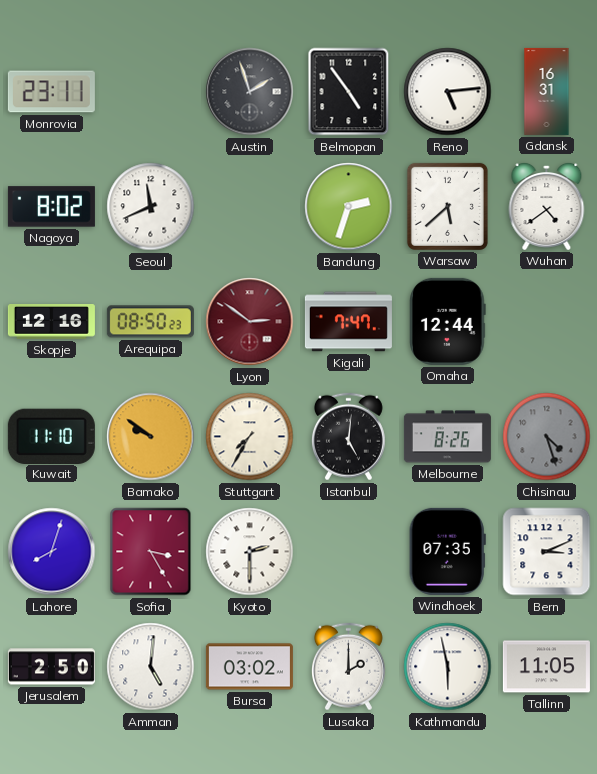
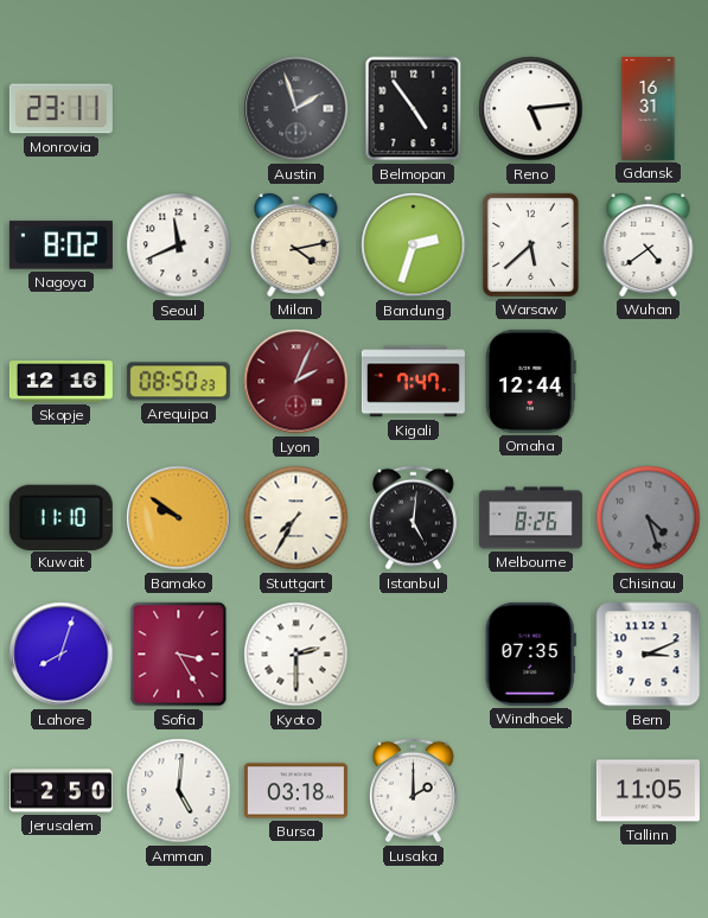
Milan: none -> 4:13 (296, 244)
Lyon: 2:51 -> 2:04 (296, 382)
Bursa: 03:02 -> 03:18 (295, 791)
Kathmandu: 5:58 -> none (448, 667)
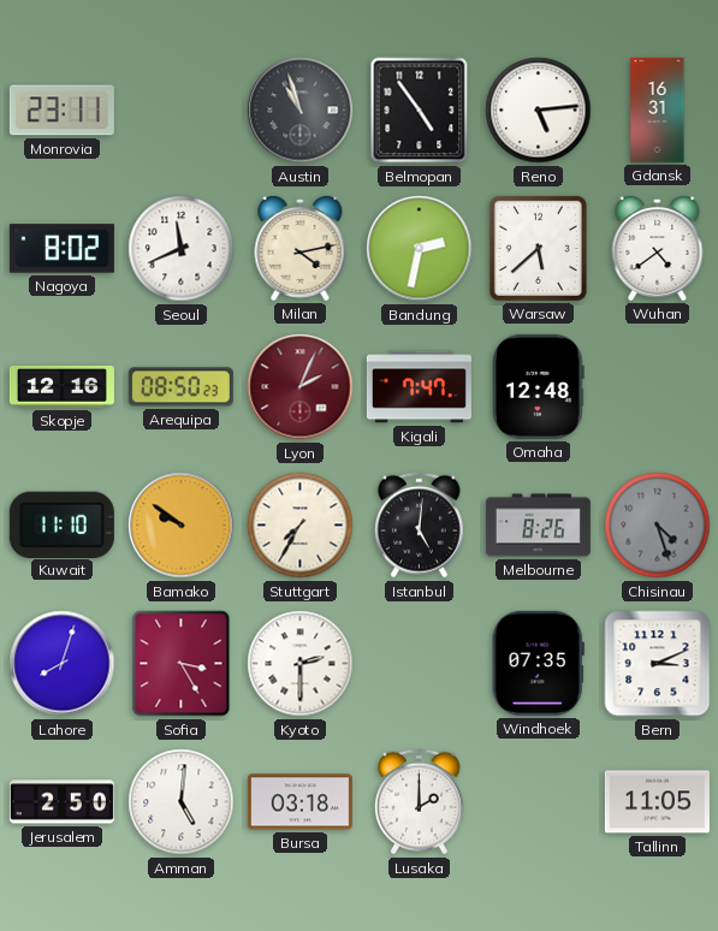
Austin: 1:57 -> 10:57 (301, 111)
Bandung: 2:33 -> 2:32 (420, 249)
Omaha: 12:44 -> 12:48 (539, 386)
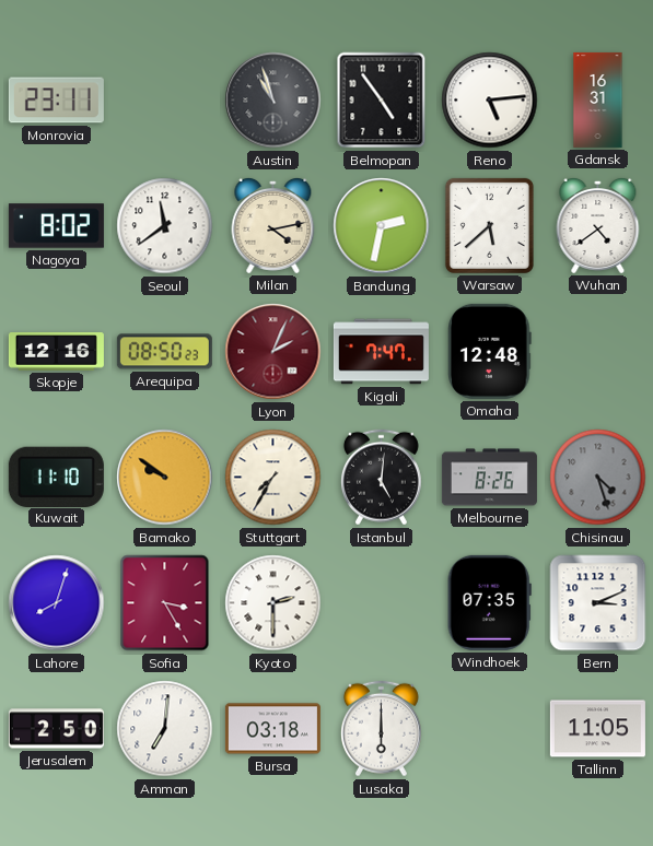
Seoul: 11:41 -> 11:39 (165, 226)
Amman: 5:01 -> 7:01 (165, 729)
Lusaka: 2:00 -> 6:00 (381, 729)
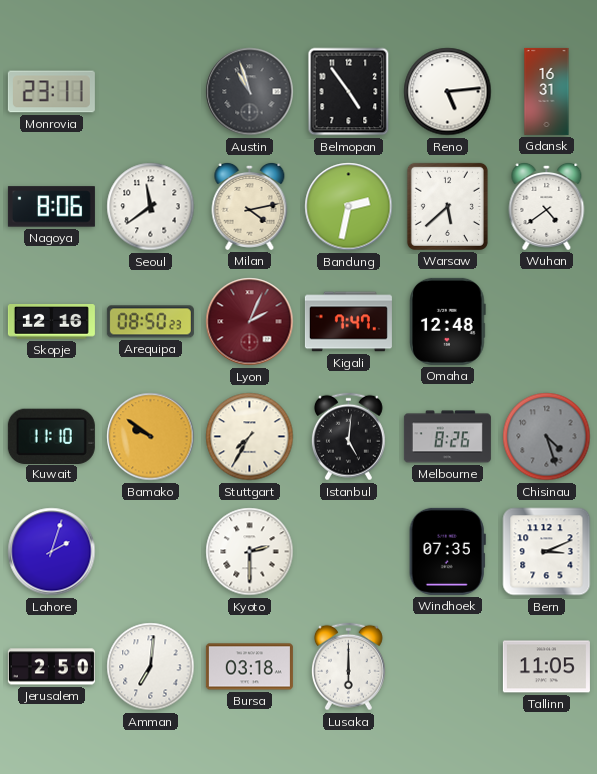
Nagoya: 8:02 -> 8:06 (51, 207)
Lahore: 8:03 -> 2:03 (52, 552)
Sofia: 3:25 -> none (165, 603)
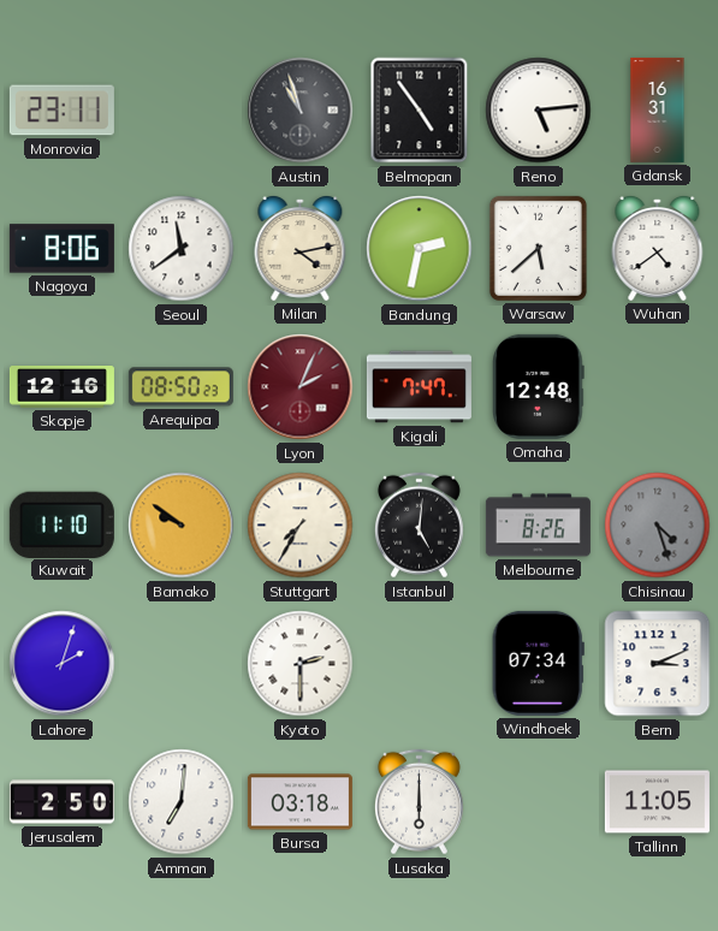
Windhoek: 07:35 -> 07:34 (538, 663)
